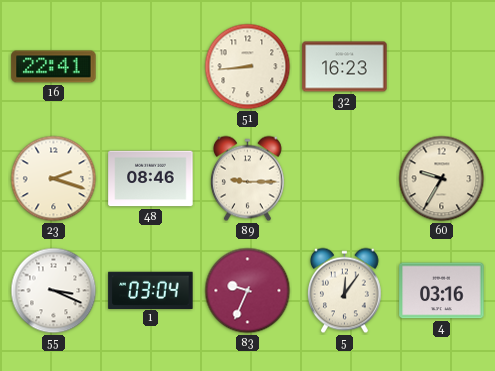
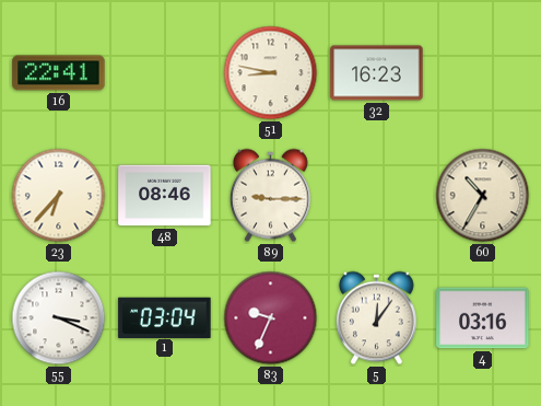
51: 8:44 -> 8:47 (271, 73)
23: 2:18 -> 6:37 (59, 196)
60: 9:35 -> 10:35 (483, 196)
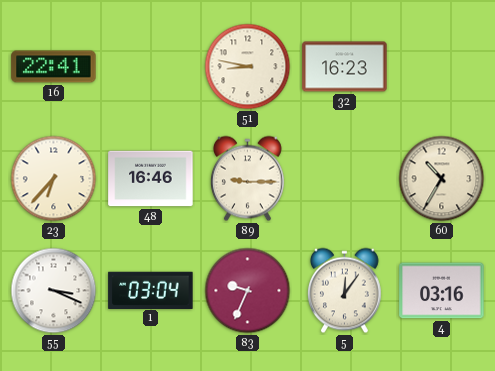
48: 08:46 -> 16:46 (151, 179)
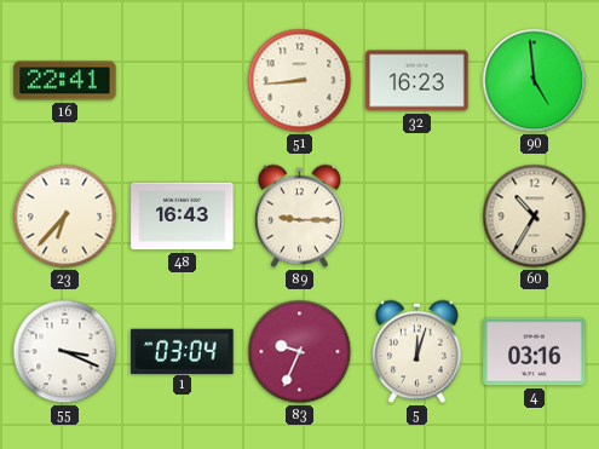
51: 8:47 -> 8:44 (300, 81)
90: none -> 4:59 (535, 81)
48: 16:46 -> 16:43 (183, 217)
5: 12:06 -> 12:03 (416, 352)
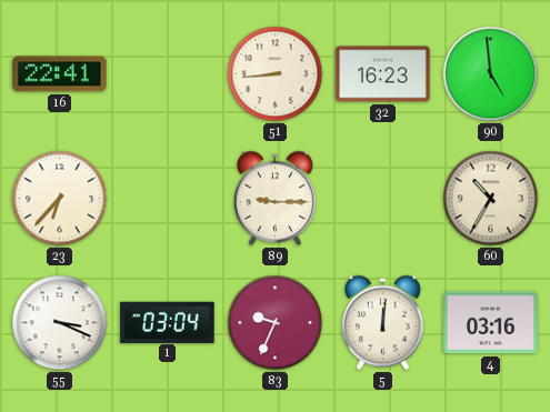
48: 16:43 -> none (183, 217)
5: 12:03 -> 12:01 (382, 323)
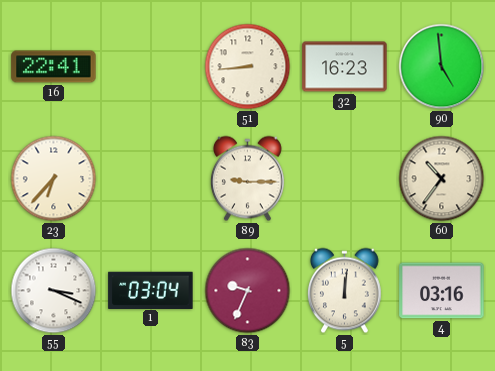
60: 10:35 -> 10:36 (442, 179)
